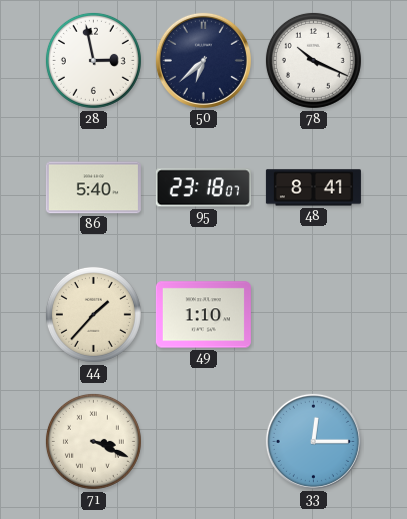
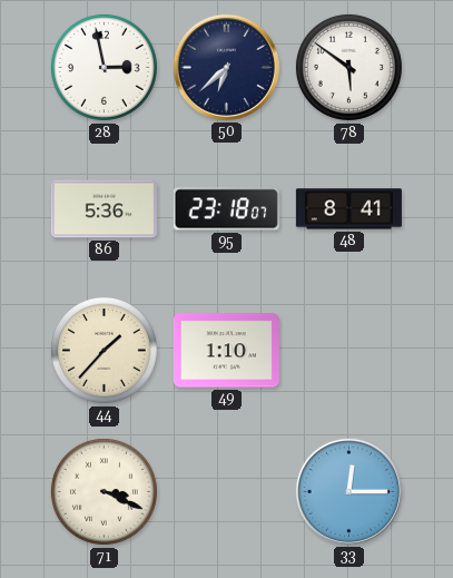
78: 10:19 -> 5:51 (348, 67)
86: 5:40 -> 5:36 (104, 209)
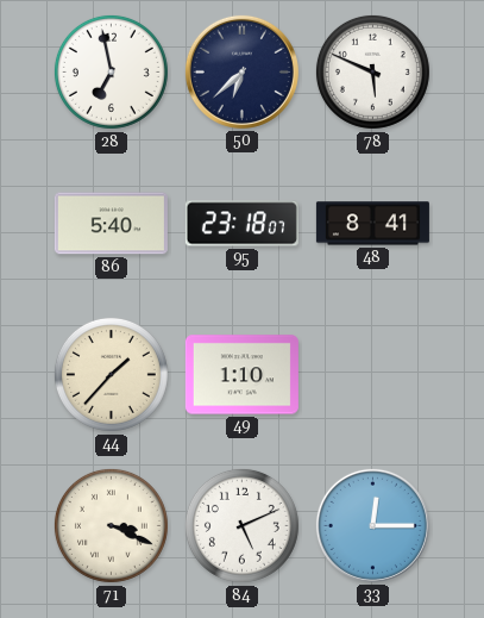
28: 2:58 -> 6:58 (111, 71)
78: 5:51 -> 5:49 (372, 71)
86: 5:36 -> 5:40 (111, 224)
84: none -> 5:11 (241, 525)
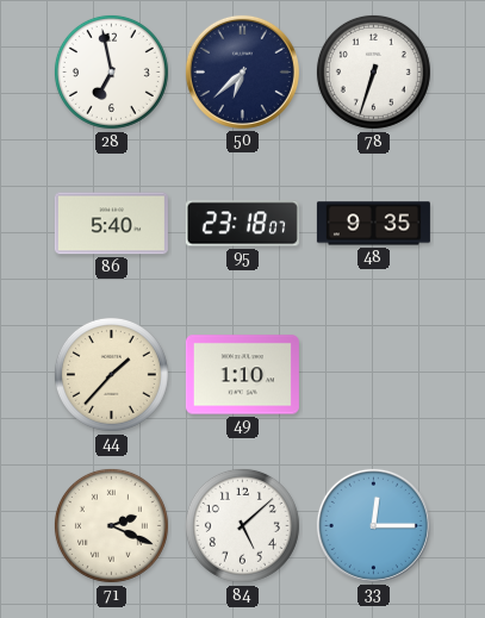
78: 5:49 -> 6:33 (373, 71)
48: 8:41 -> 9:35 (373, 224)
71: 3:19 -> 2:19 (111, 525)
84: 5:11 -> 5:08 (242, 525)
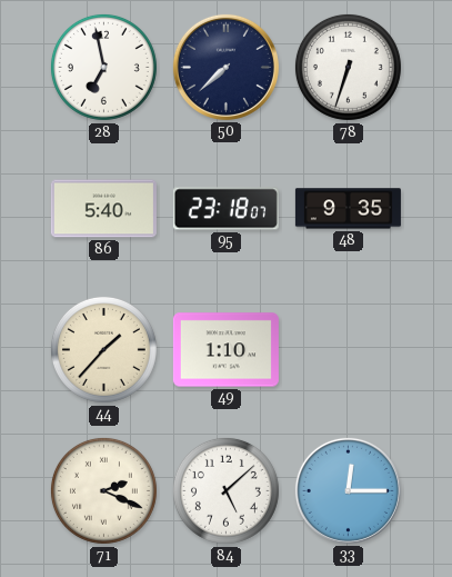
50: 6:38 -> 7:38 (225, 67)
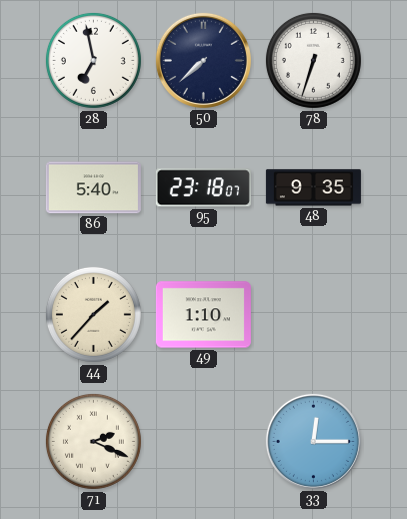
84: 5:08 -> none (225, 490)
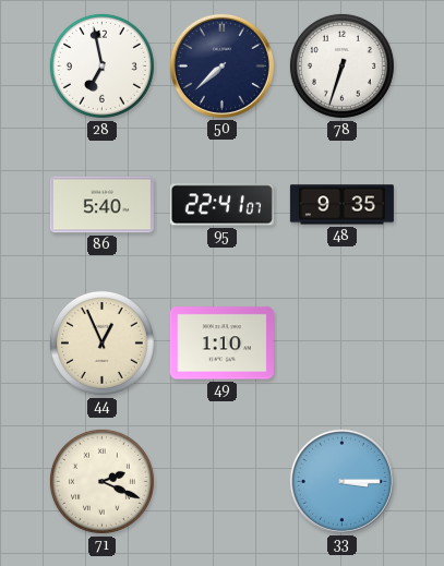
95: 23:18 -> 22:41 (221, 205)
44: 1:37 -> 12:56 (101, 342)
33: 12:15 -> 3:15 (341, 481)
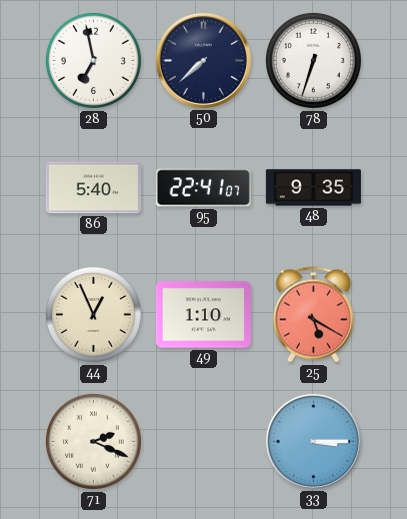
25: none -> 5:20 (313, 315)
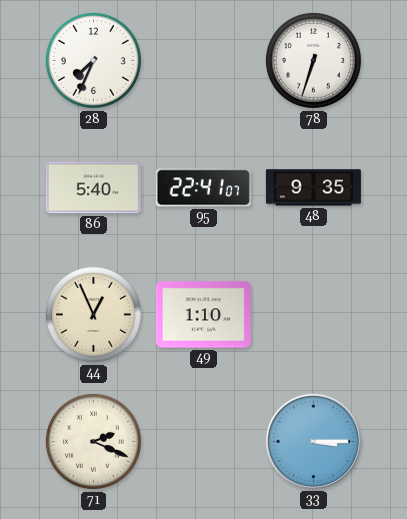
28: 6:58 -> 7:34 (93, 60)
50: 7:38 -> none (203, 60)
25: 5:20 -> none (313, 315)
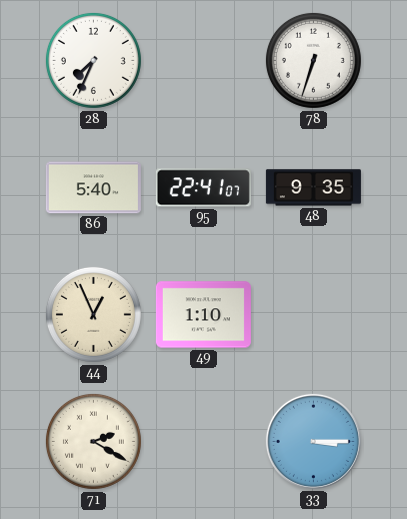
71: 2:19 -> 2:20 (93, 441)
